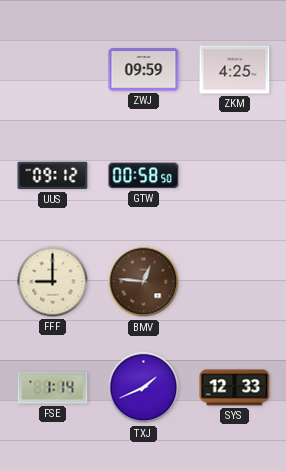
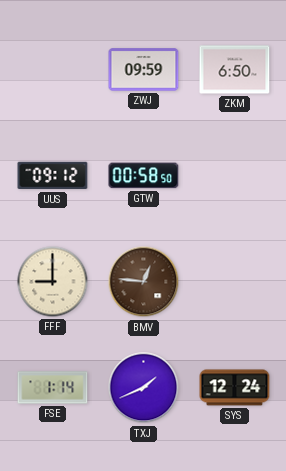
ZKM: 4:25 -> 6:50 (235, 70)
SYS: 12:33 -> 12:24 (235, 388)
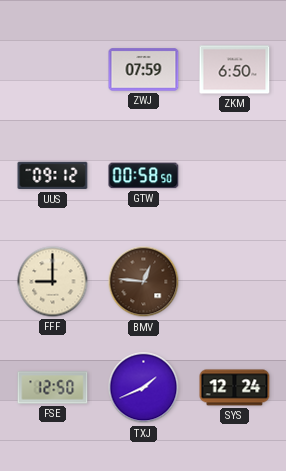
ZWJ: 09:59 -> 07:59 (144, 70)
FSE: 1:14 -> 12:50 (53, 388)
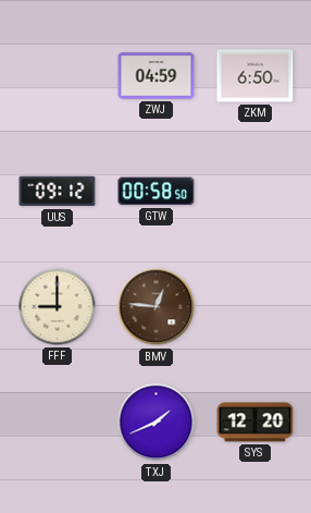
ZWJ: 07:59 -> 04:59 (157, 76)
FSE: 12:50 -> none (53, 388)
SYS: 12:24 -> 12:20 (256, 423)
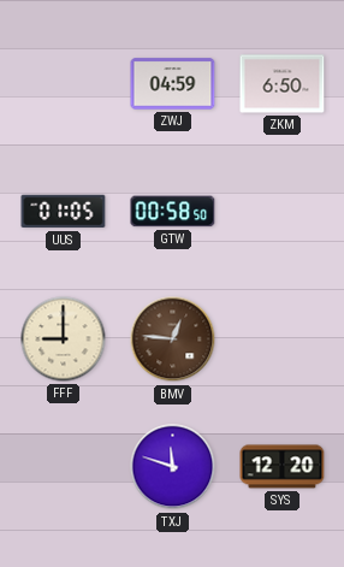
UUS: 09:12 -> 01:05 (64, 212)
TXJ: 1:41 -> 11:48 (173, 467)
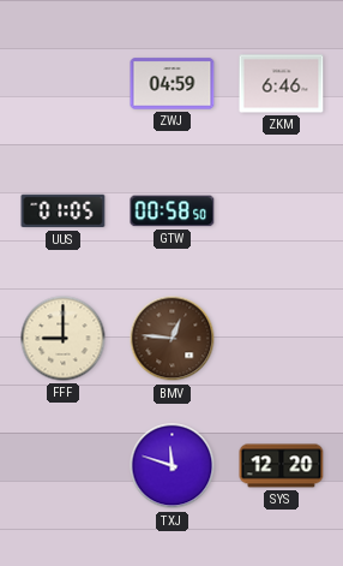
ZKM: 6:50 -> 6:46 (282, 84)
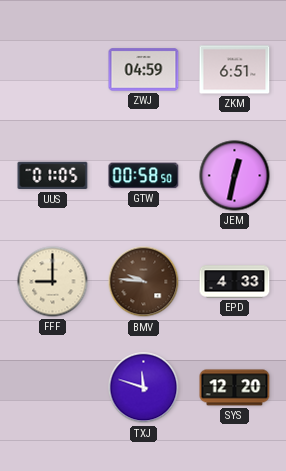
ZKM: 6:46 -> 6:51 (235, 70)
JEM: none -> 12:32 (235, 176)
BMV: 12:46 -> 9:46 (144, 282)
EPD: none -> 4:33 (235, 282)
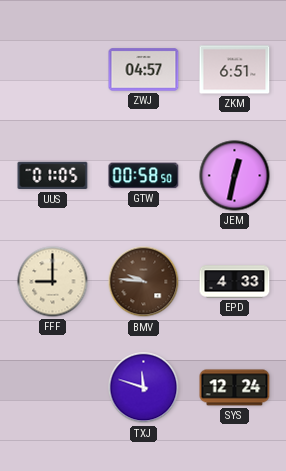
ZWJ: 04:59 -> 04:57 (144, 70)
SYS: 12:20 -> 12:24 (235, 388)
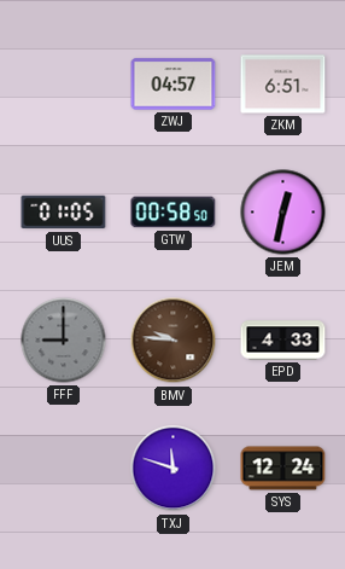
FFF dial: cream -> grey (64, 341)
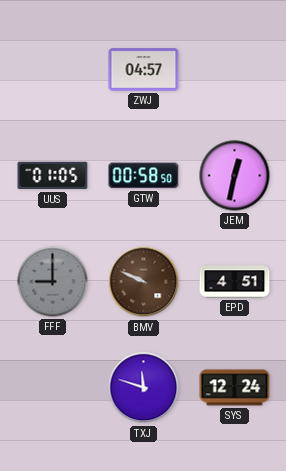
ZKM: 6:51 -> none (283, 85)
BMV: 9:46 -> 9:49 (144, 282)
EPD: 4:33 -> 4:51 (235, 282)
